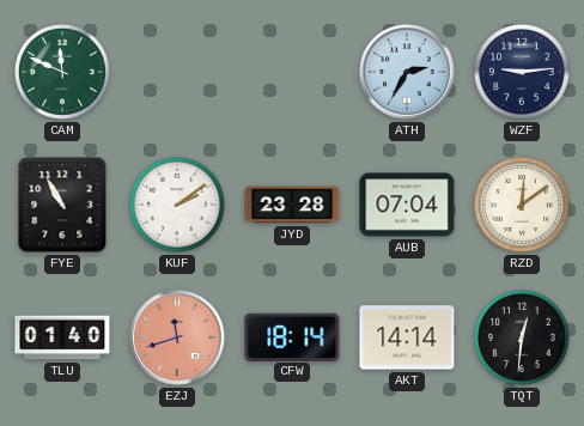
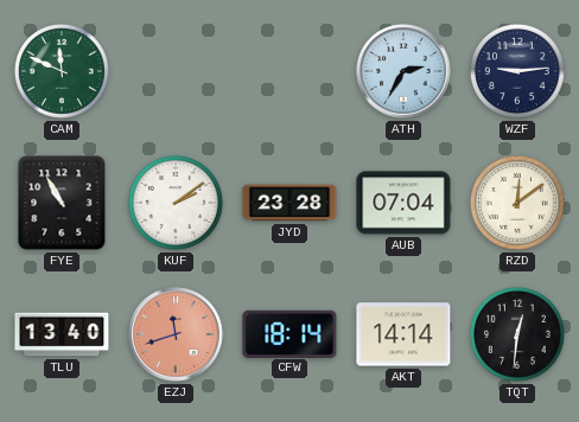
TLU: 01:40 -> 13:40 (62, 334)
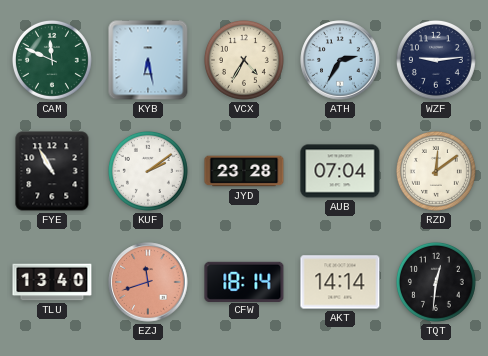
KYB: none -> 6:28 (148, 60)
VCX: none -> 4:35 (244, 60)
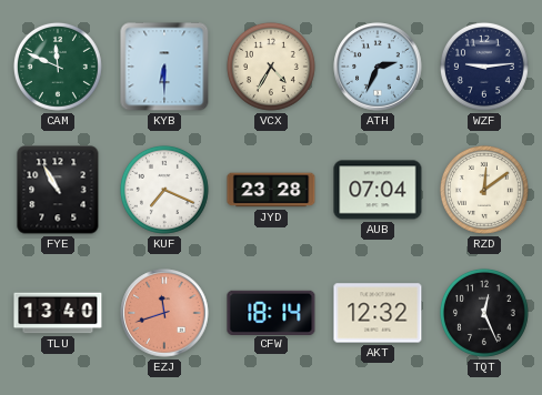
KYB: 6:28 -> 6:30 (164, 67)
ATH: 2:35 -> 2:34 (378, 67)
KUF: 2:09 -> 7:19 (164, 190)
AKT: 14:14 -> 12:32 (378, 313)
TQT: 12:31 -> 12:26 (484, 313)
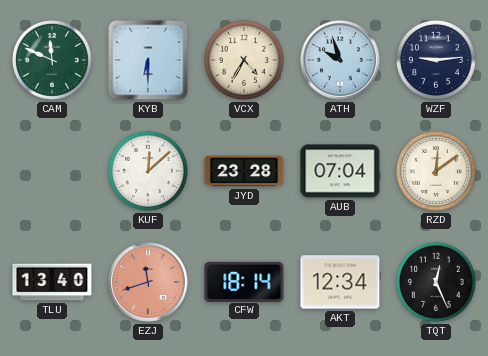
ATH: 2:34 -> 9:57 (340, 60)
FYE: 10:55 -> none (58, 190)
KUF: 7:19 -> 12:08 (148, 171)
AKT: 12:32 -> 12:34 (340, 282)
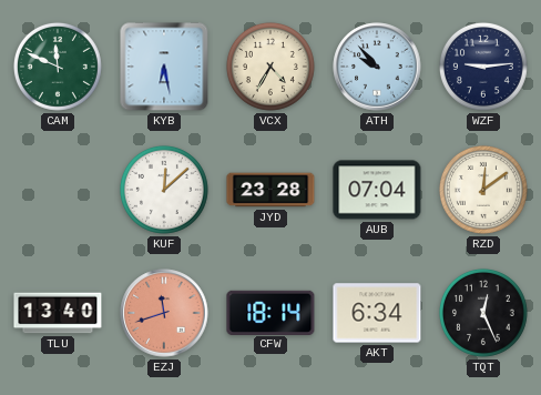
KYB: 6:30 -> 6:28 (164, 67)
ATH: 9:57 -> 9:53 (377, 67)
AKT: 12:34 -> 6:34 (377, 313)
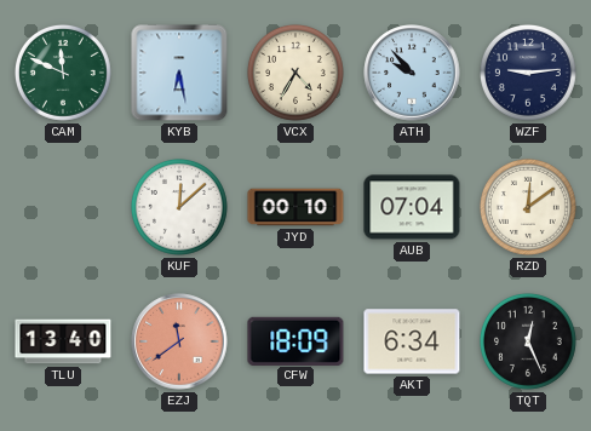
JYD: 23:28 -> 00:10 (295, 207)
EZJ: 11:42 -> 11:39 (179, 341)
CFW: 18:14 -> 18:09 (295, 340)
